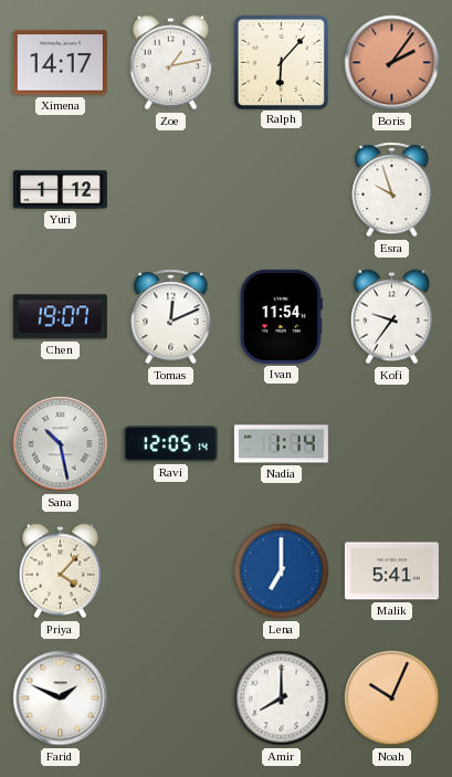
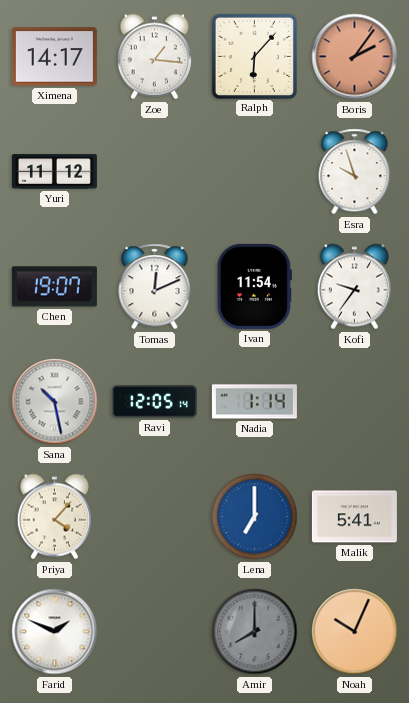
Zoe: 1:13 -> 1:16 (154, 57)
Yuri: 1:12 -> 11:12 (54, 172)
Amir dial: white -> grey (255, 632)
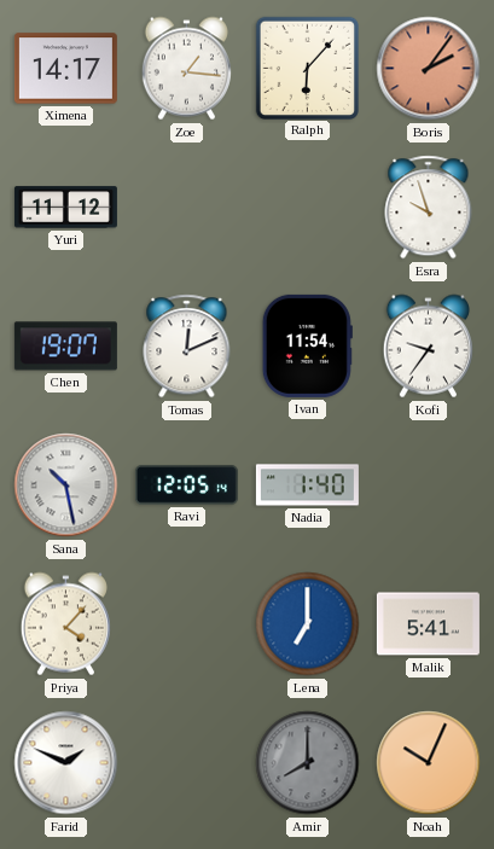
Nadia: 1:14 -> 1:40 (307, 485)
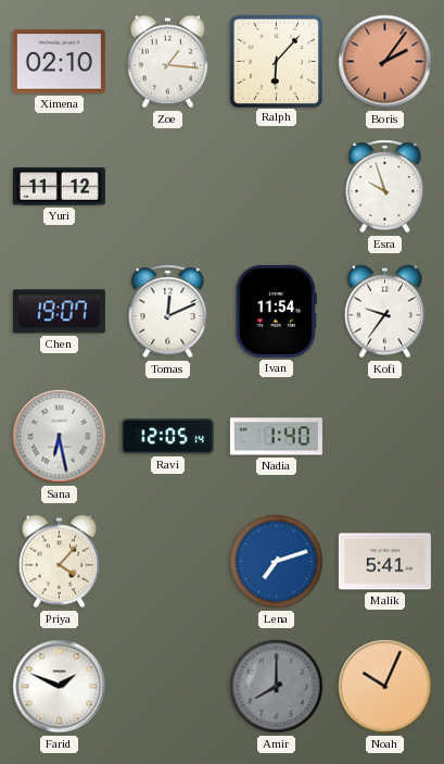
Ximena: 14:17 -> 02:10 (59, 62)
Sana: 10:28 -> 6:28 (60, 437)
Lena: 7:00 -> 7:12 (277, 562)
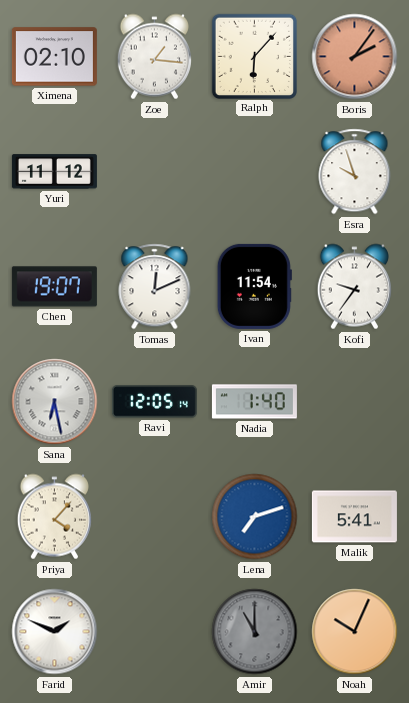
Amir: 8:00 -> 11:00 (255, 632)
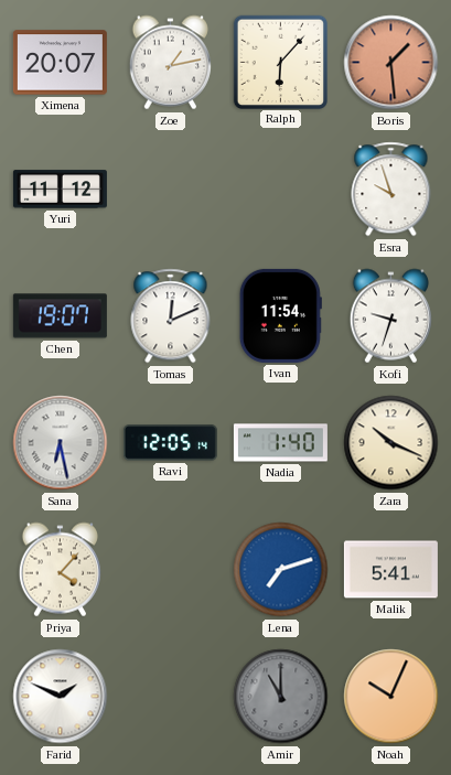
Ximena: 02:10 -> 20:07 (60, 63)
Zoe: 1:16 -> 1:13 (170, 63)
Boris: 2:06 -> 1:29 (391, 63)
Kofi: 9:36 -> 9:33 (390, 316)
Zara: none -> 10:19 (391, 443)
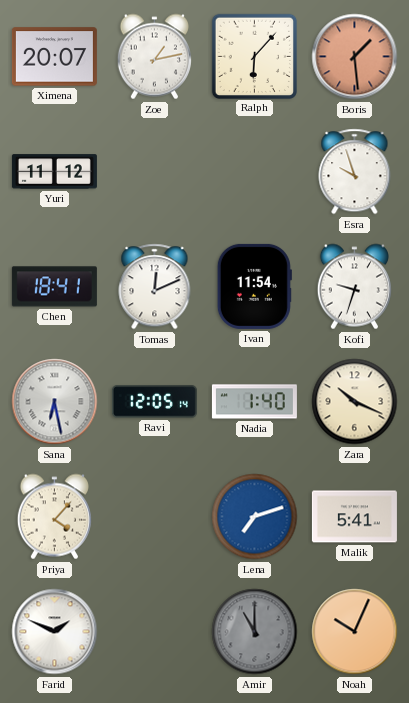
Chen: 19:07 -> 18:41 (54, 287)
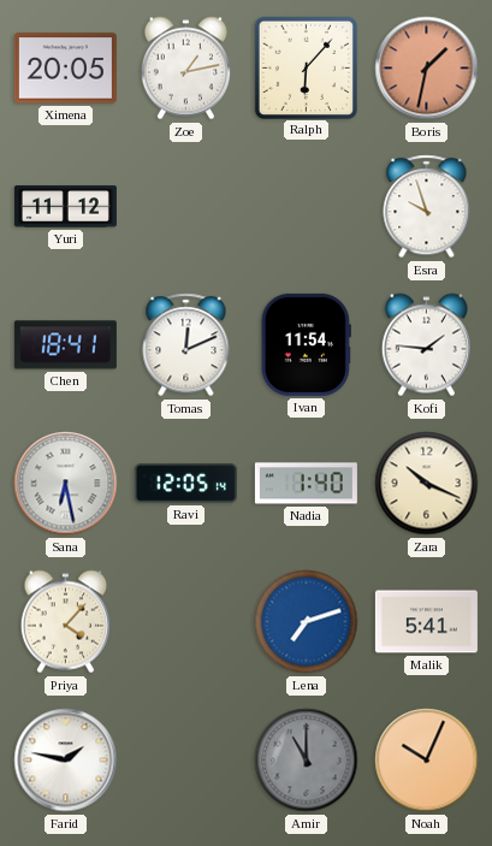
Ximena: 20:07 -> 20:05 (65, 69)
Boris: 1:29 -> 1:32 (427, 69)
Kofi: 9:33 -> 1:46 (426, 345)
Farid: 1:49 -> 1:47 (66, 761)
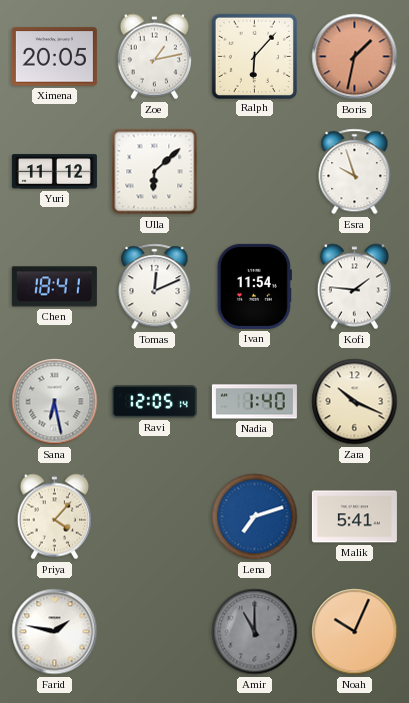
Ulla: none -> 6:08 (155, 172)
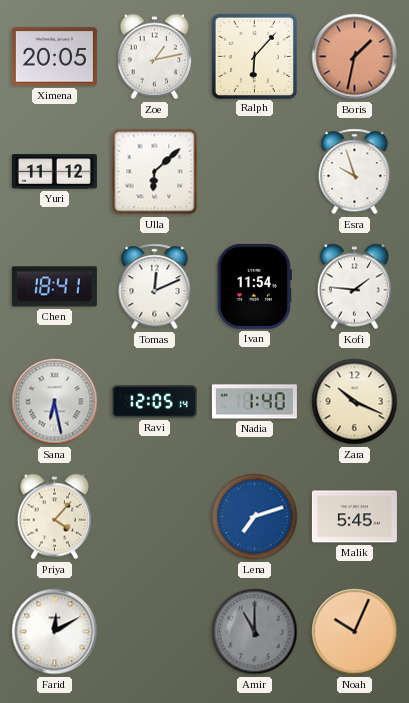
Malik: 5:41 -> 5:45 (354, 517)
Farid: 1:47 -> 12:10 (55, 632)
